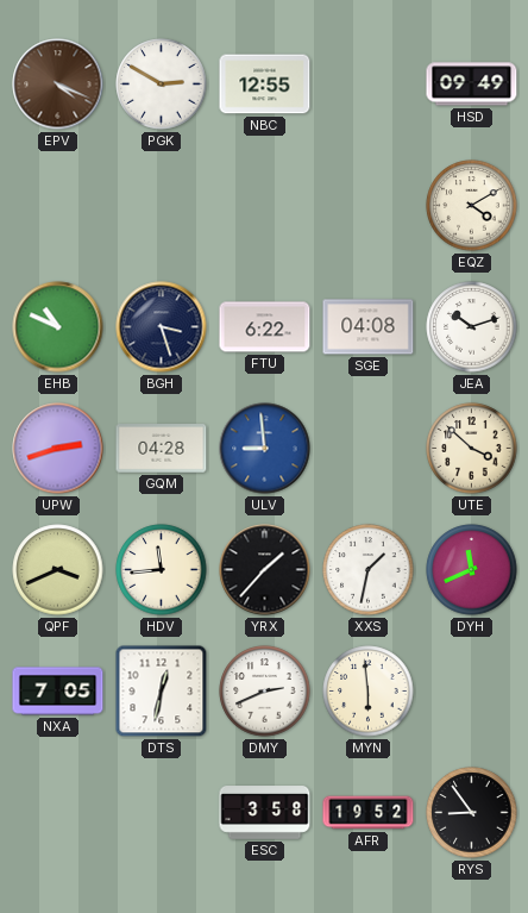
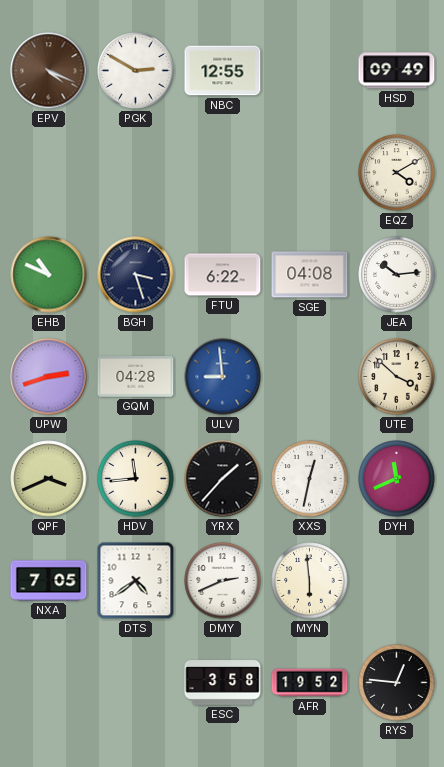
JEA: 10:12 -> 10:14 (397, 275)
XXS: 1:32 -> 12:32 (310, 479)
DTS: 12:32 -> 4:39 (136, 581)
RYS: 8:54 -> 12:46 (397, 683)
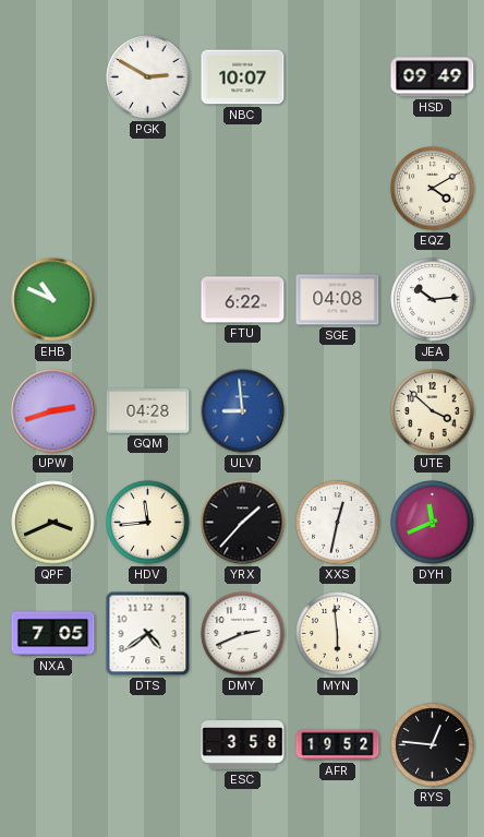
EPV: 4:19 -> none (49, 71)
NBC: 12:55 -> 10:07 (243, 77)
BGH: 3:27 -> none (136, 275)
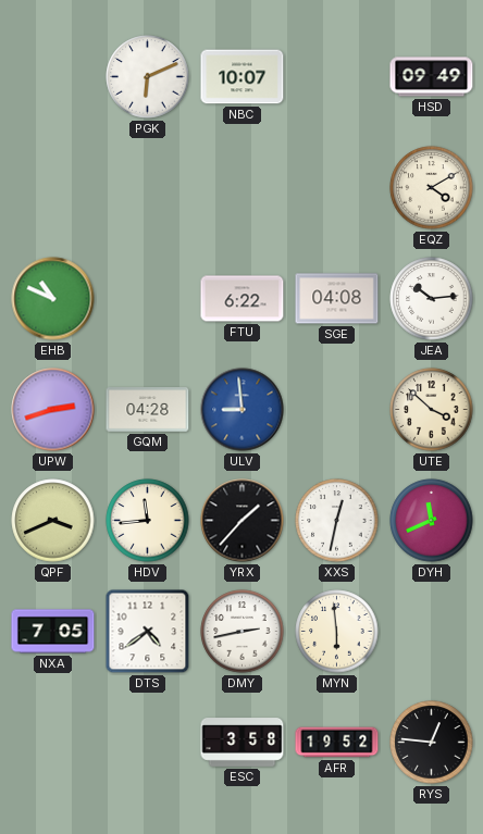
PGK: 2:50 -> 6:11 (148, 77)
DMY: 2:41 -> 2:43 (243, 632)
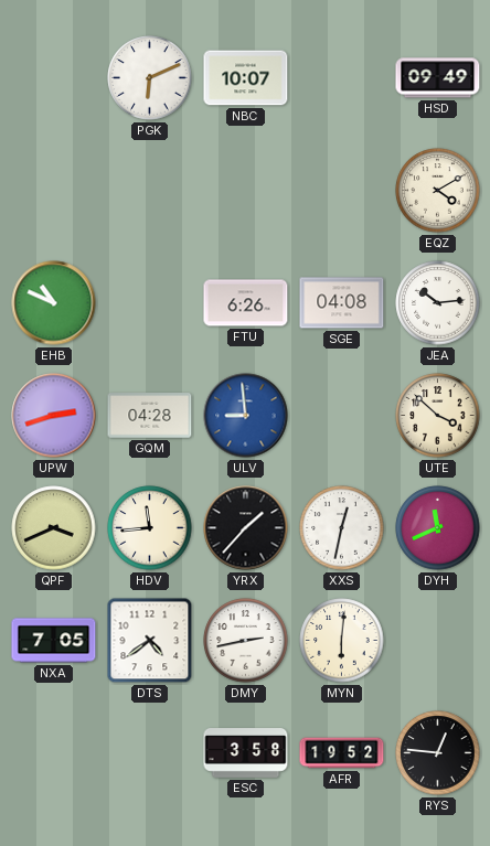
FTU: 6:22 -> 6:26 (246, 303)
MYN: 5:59 -> 6:01 (342, 641)
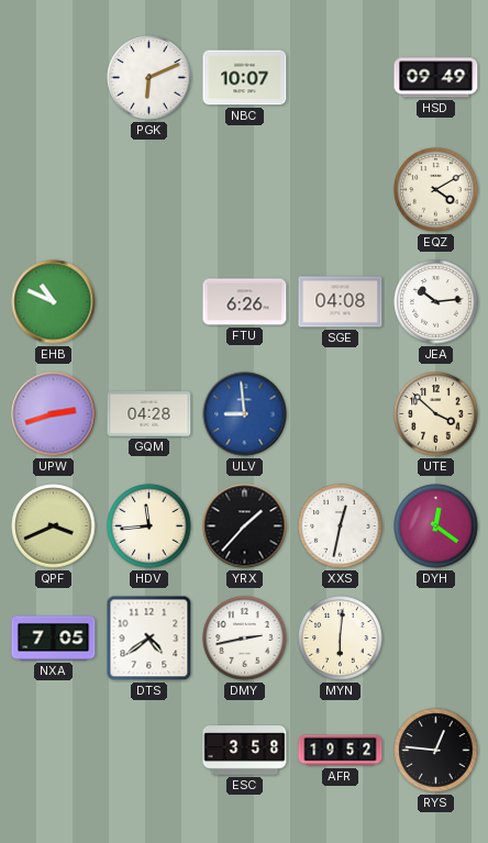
DYH: 11:41 -> 12:21 (436, 526)
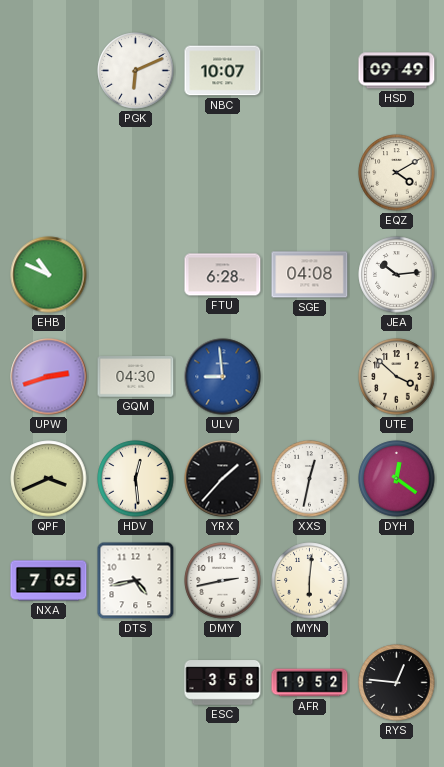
FTU: 6:26 -> 6:28 (223, 275)
GQM: 04:28 -> 04:30 (136, 377)
HDV: 11:44 -> 12:29 (136, 479)
DTS: 4:39 -> 4:43 (136, 581)
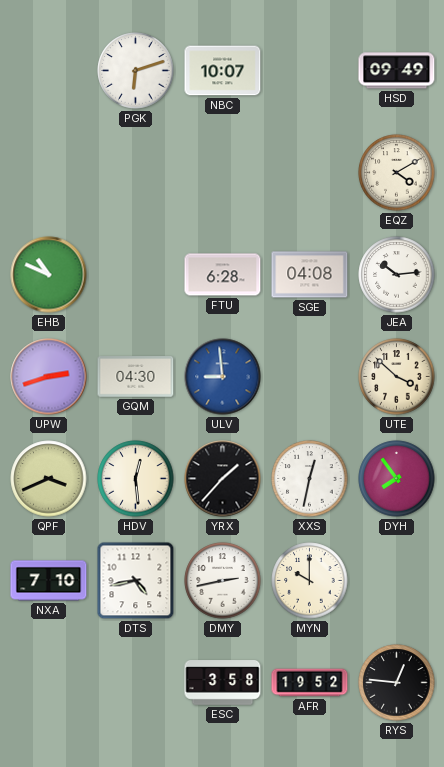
PGK: 6:11 -> 6:12 (136, 71)
DYH: 12:21 -> 7:54 (397, 479)
NXA: 7:05 -> 7:10 (49, 581)
MYN: 6:01 -> 10:00 (310, 581)
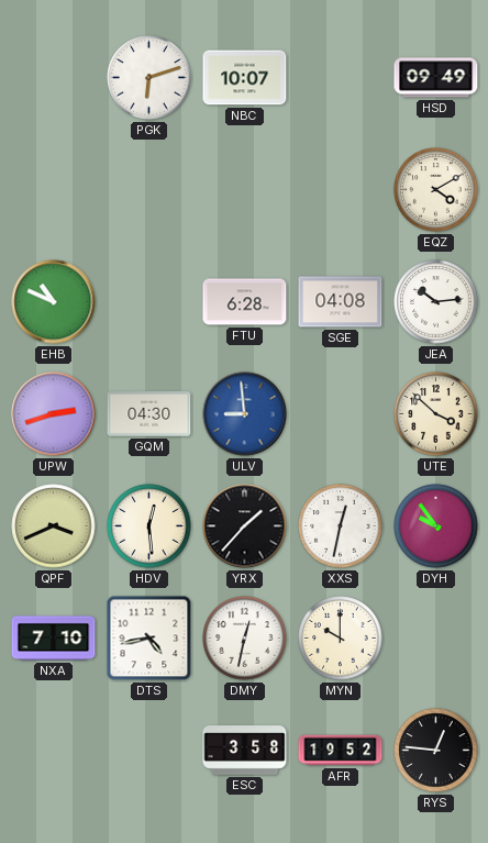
DYH: 7:54 -> 9:54 (436, 526)
DMY: 2:43 -> 12:32 (245, 639)
